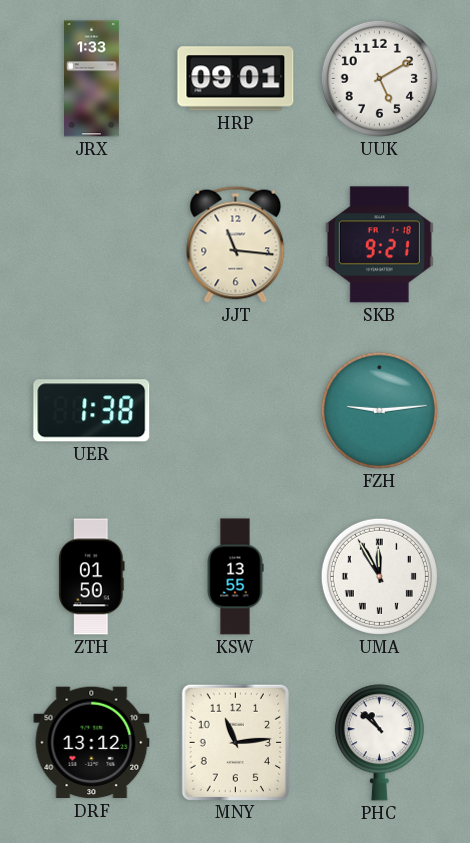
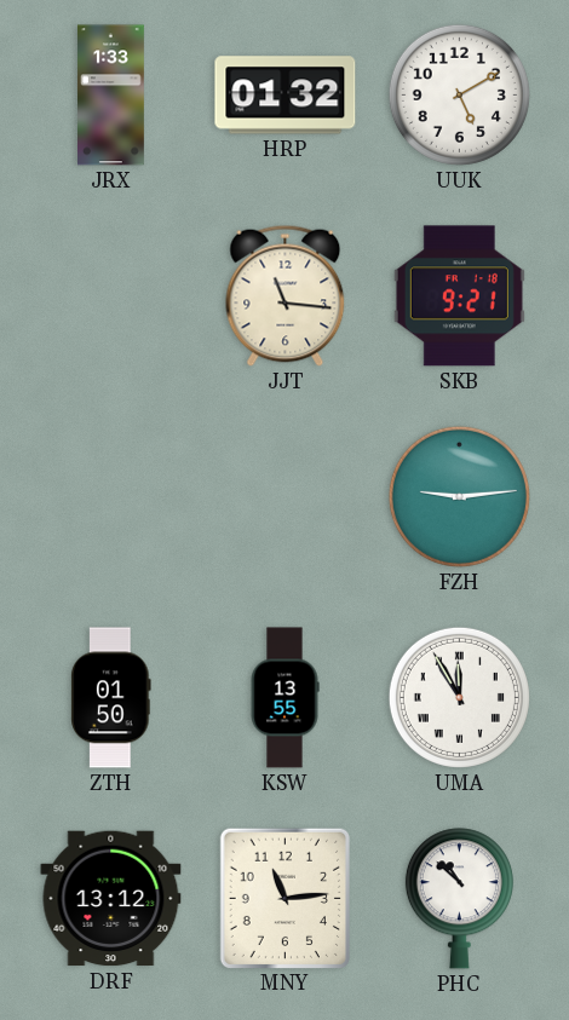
HRP: 09:01 -> 01:32 (286, 96)
UER: 1:38 -> none (92, 411)
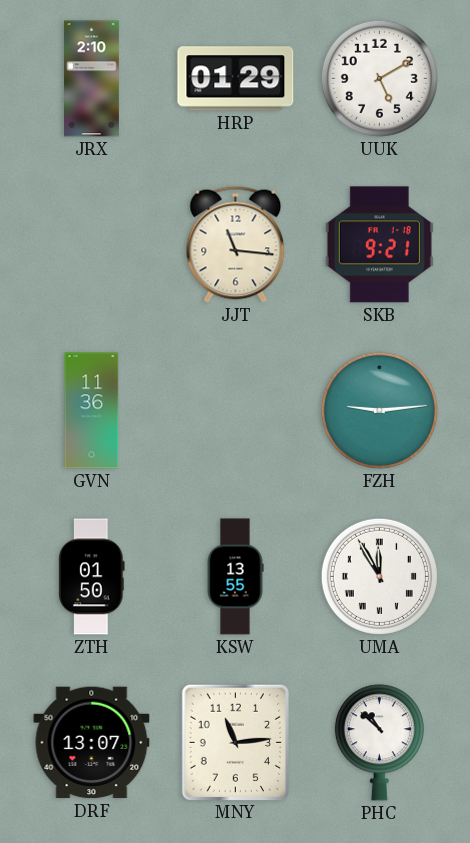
JRX: 1:33 -> 2:10 (92, 79)
HRP: 01:32 -> 01:29 (236, 79)
GVN: none -> 11:36 (92, 411)
DRF: 13:12 -> 13:07 (92, 743)
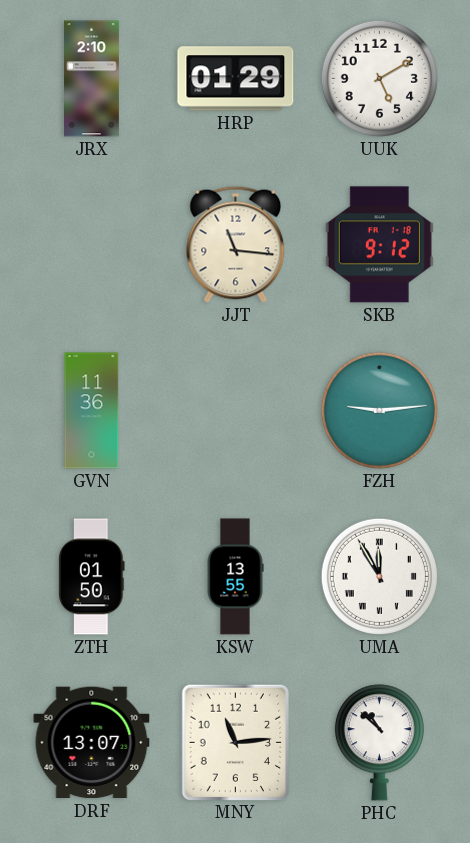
SKB: 9:21 -> 9:12 (379, 245)
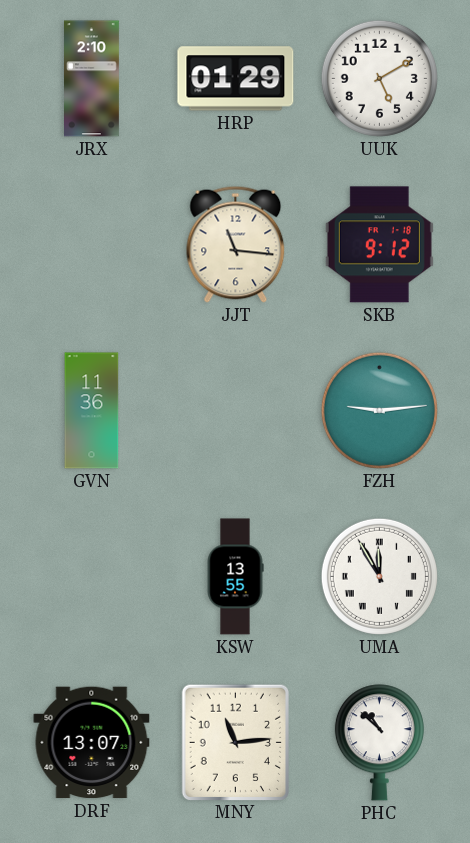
ZTH: 01:50 -> none (92, 577)
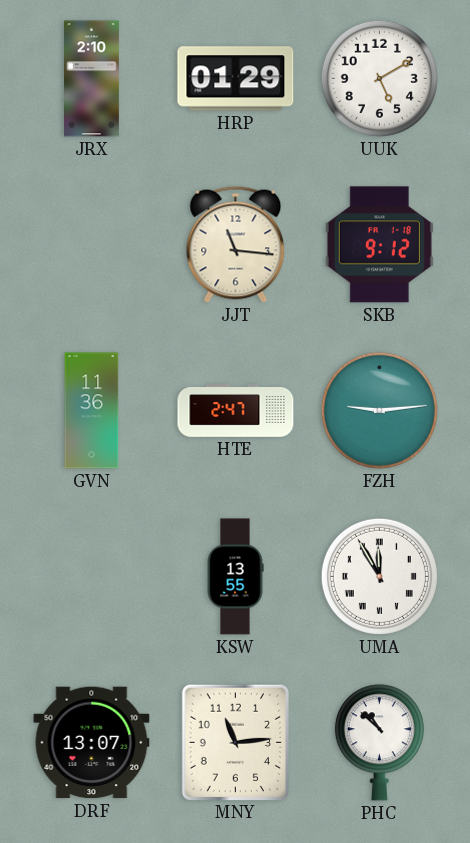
HTE: none -> 2:47 (236, 411)
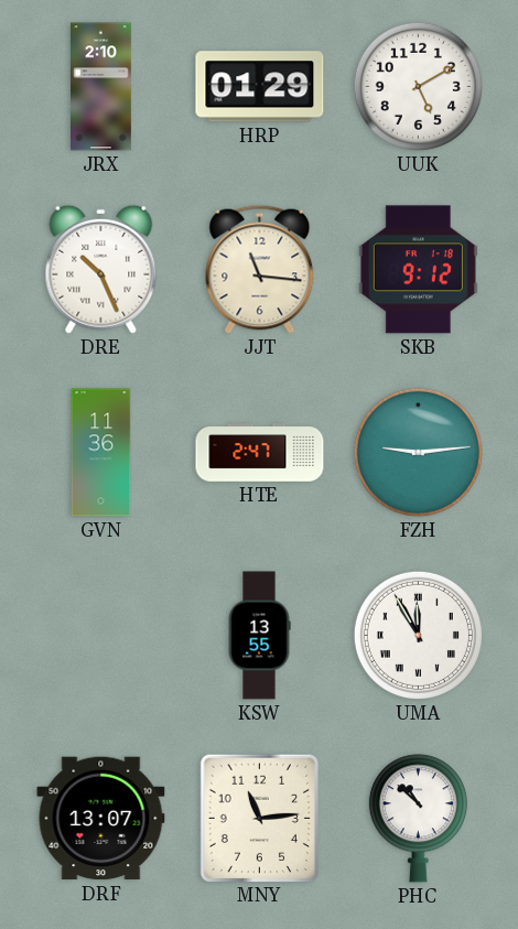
DRE: none -> 10:26 (101, 269)
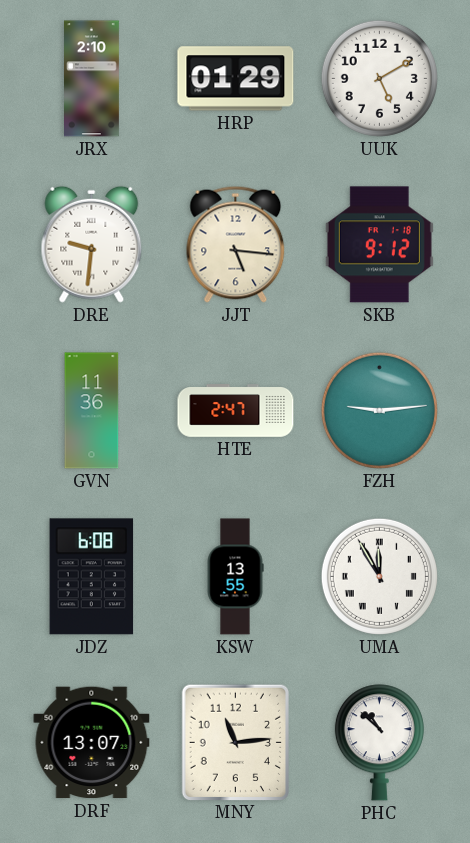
DRE: 10:26 -> 9:31 (92, 244)
JJT: 11:16 -> 5:16 (236, 244)
JDZ: none -> 6:08 (92, 577)
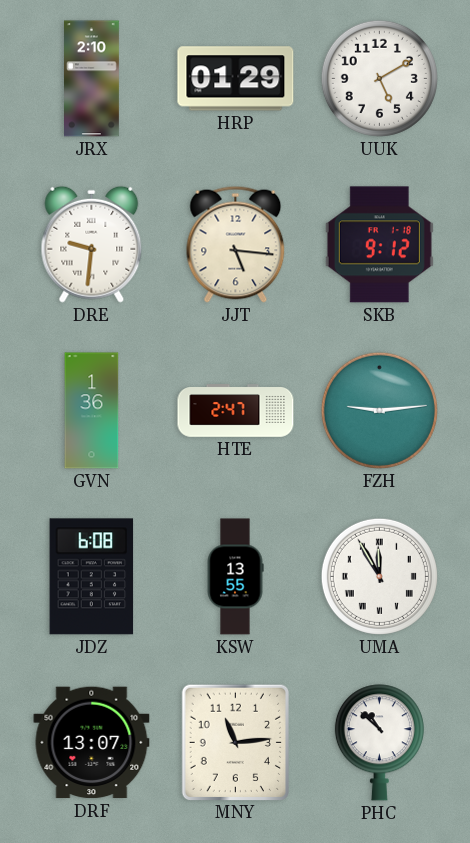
GVN: 11:36 -> 1:36 (92, 411)
